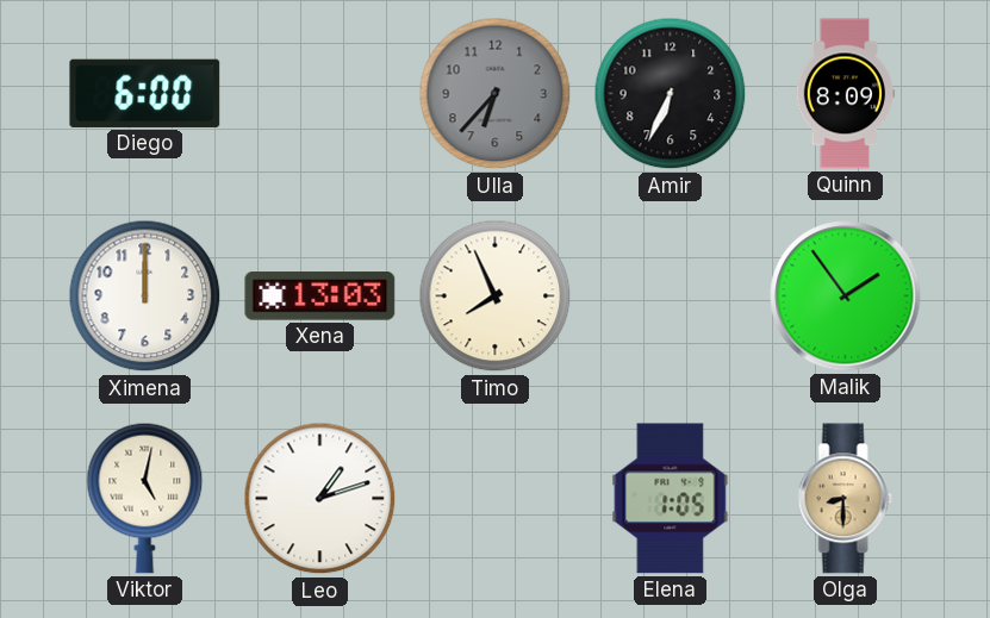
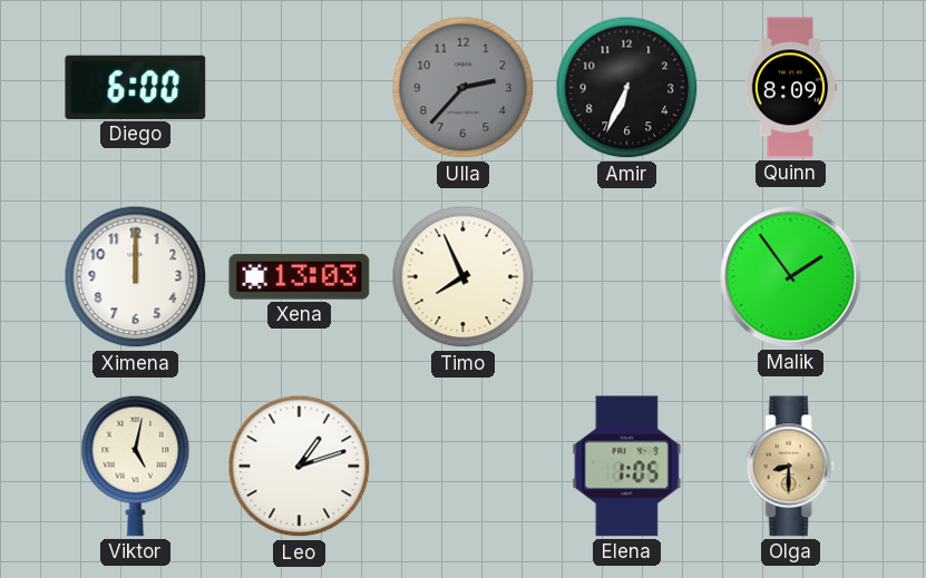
Ulla: 6:37 -> 2:37 (464, 88)
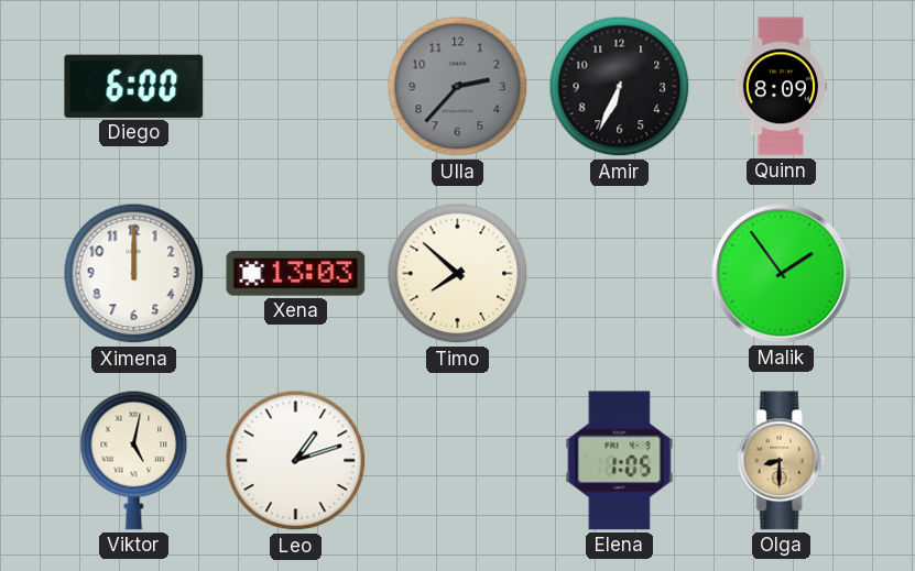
Timo: 7:56 -> 7:52 (458, 274)
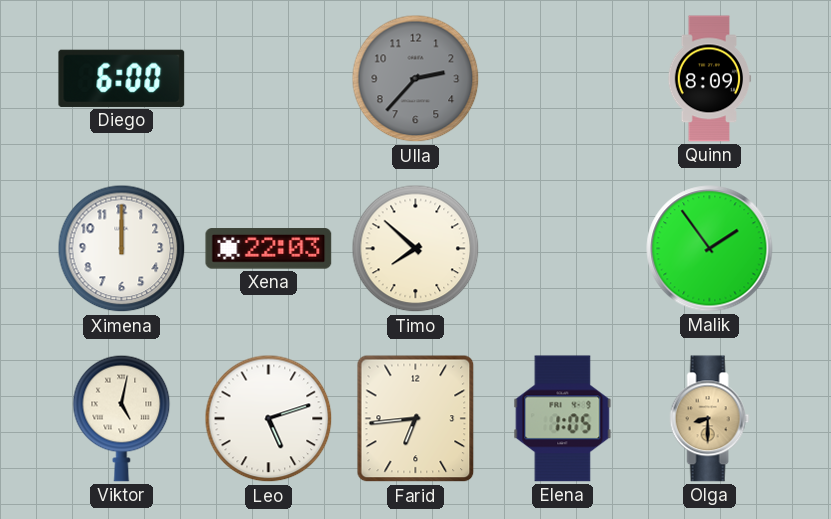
Amir: 6:34 -> none (620, 87)
Xena: 13:03 -> 22:03 (269, 249)
Leo: 1:12 -> 5:12 (269, 419)
Farid: none -> 6:44 (416, 419)
